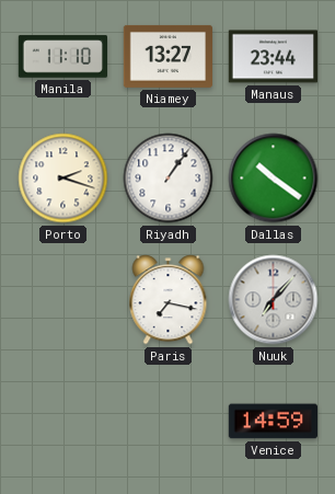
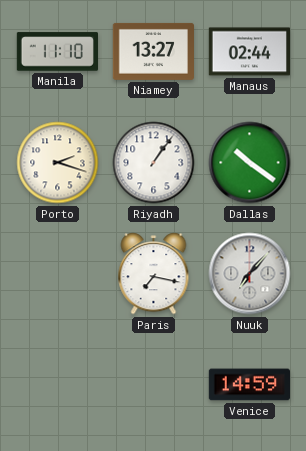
Manaus: 23:44 -> 02:44 (249, 52)
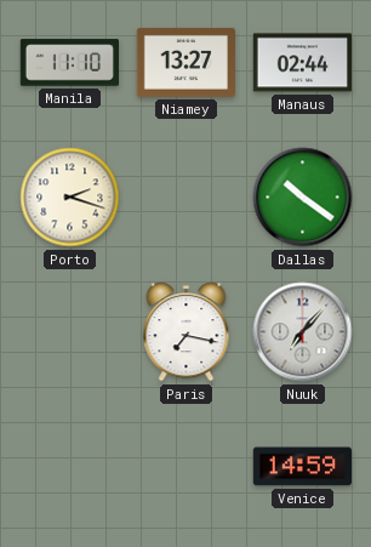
Riyadh: 1:06 -> none (154, 163)
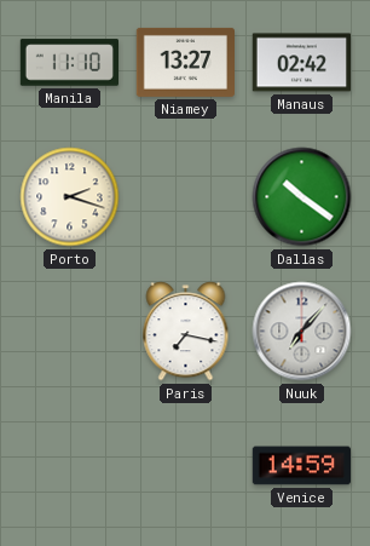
Manaus: 02:44 -> 02:42 (301, 63)
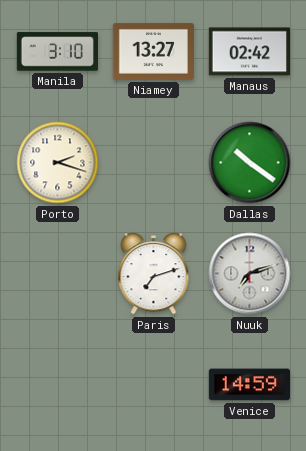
Manila: 11:10 -> 3:10 (57, 52)
Paris: 7:17 -> 7:12 (154, 274)
Nuuk: 7:07 -> 7:12 (250, 274)
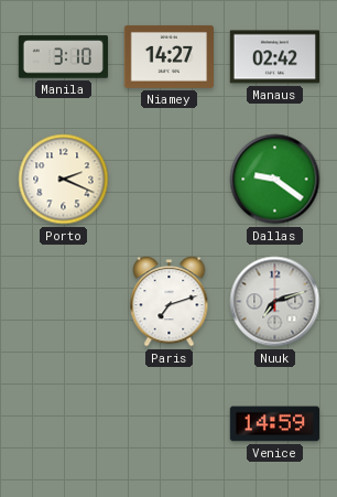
Niamey: 13:27 -> 14:27 (168, 56)
Porto: 2:18 -> 2:19 (64, 180)
Dallas: 10:21 -> 9:21 (275, 180)
